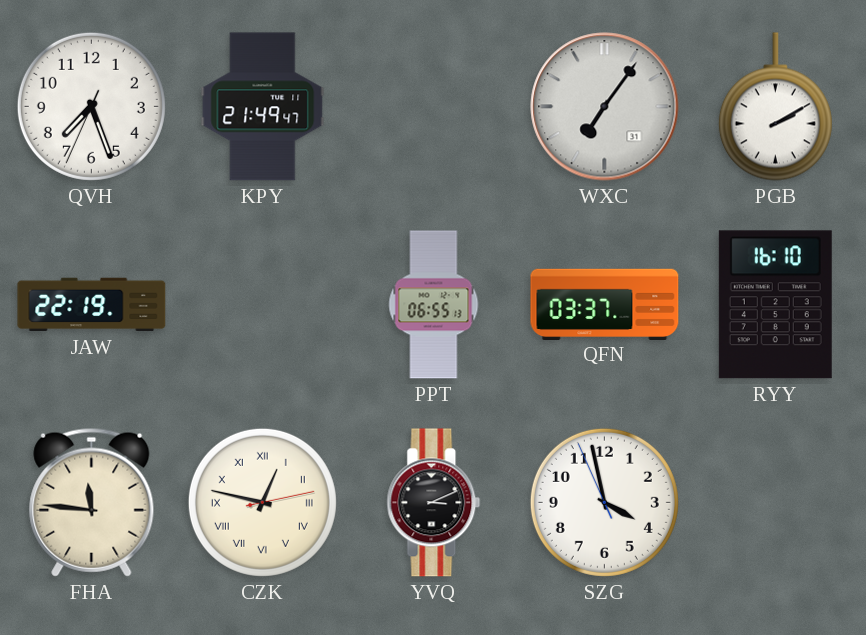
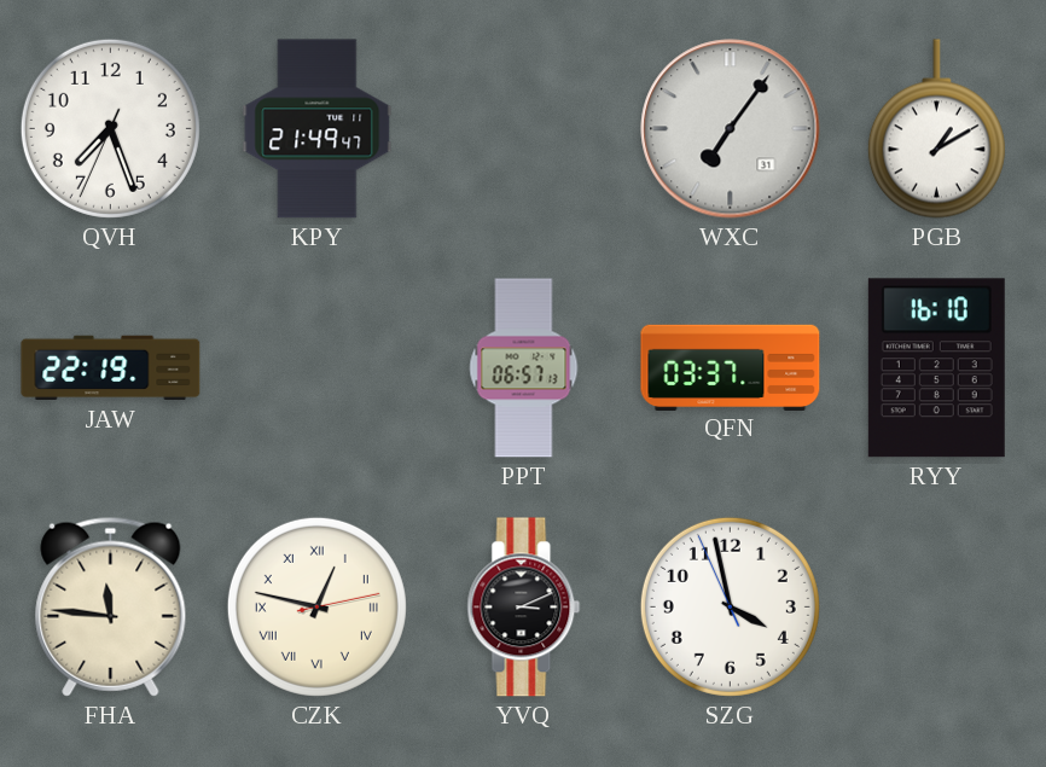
PGB: 2:10 -> 1:10 (936, 129)
PPT: 06:55 -> 06:57 (524, 368)
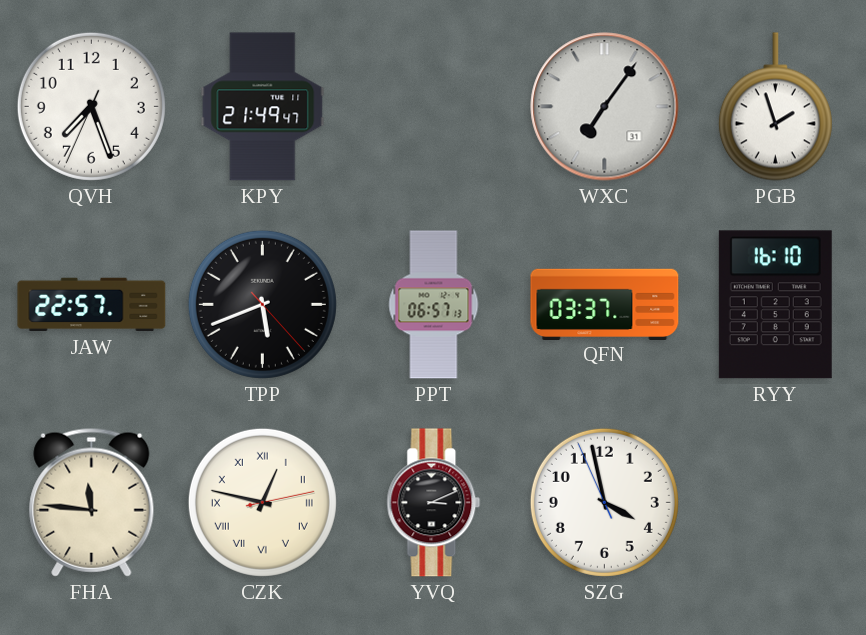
PGB: 1:10 -> 1:57 (775, 107)
JAW: 22:19 -> 22:57 (92, 305)
TPP: none -> 5:41 (262, 304)
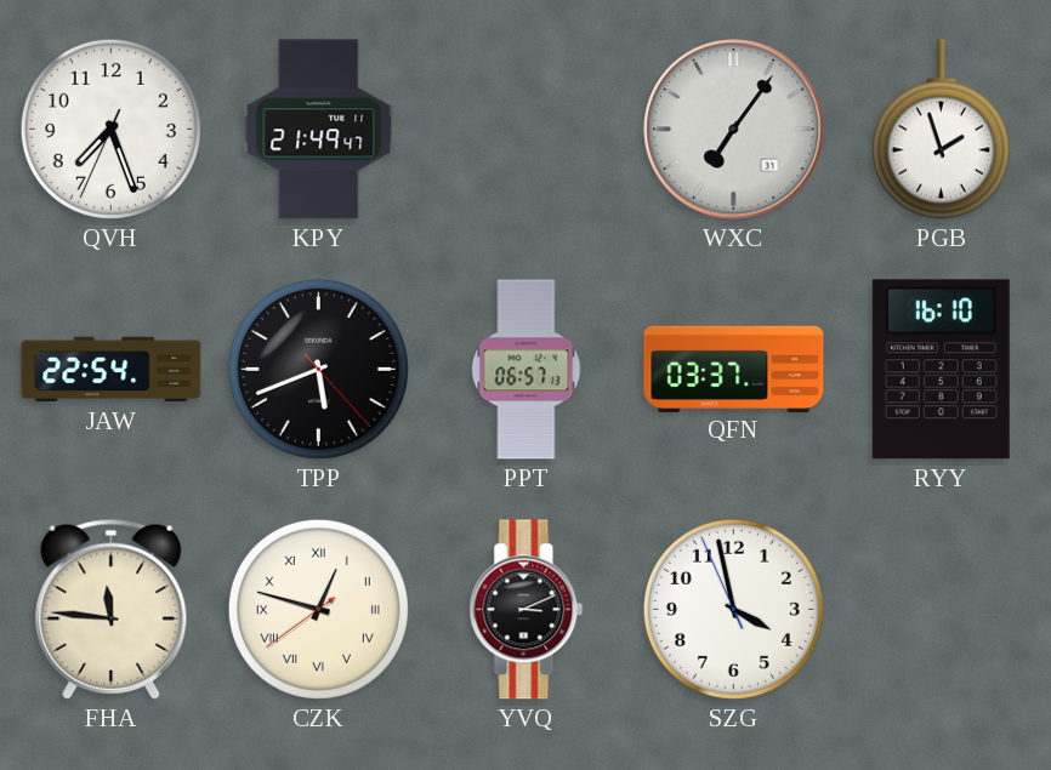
JAW: 22:57 -> 22:54 (112, 370)
CZK: 12:47:13 -> 12:47:39 (318, 609)
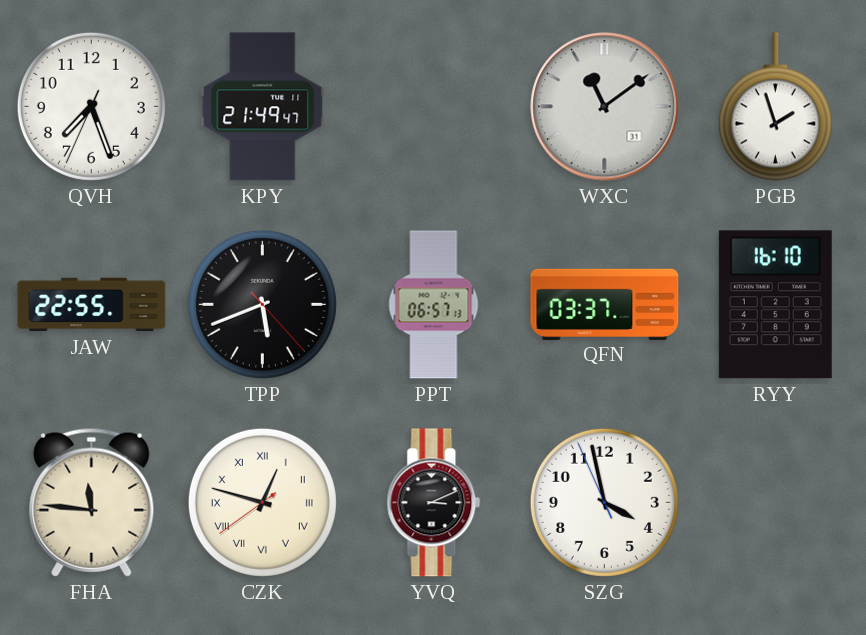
WXC: 7:06 -> 11:09 (605, 107)
JAW: 22:54 -> 22:55 (92, 305)
